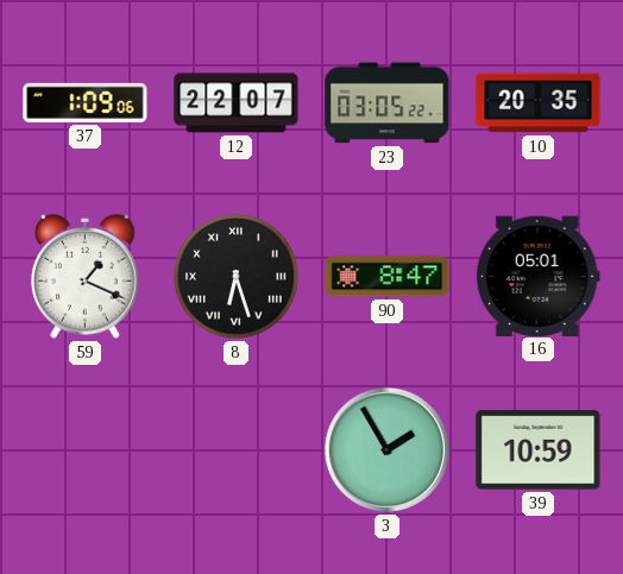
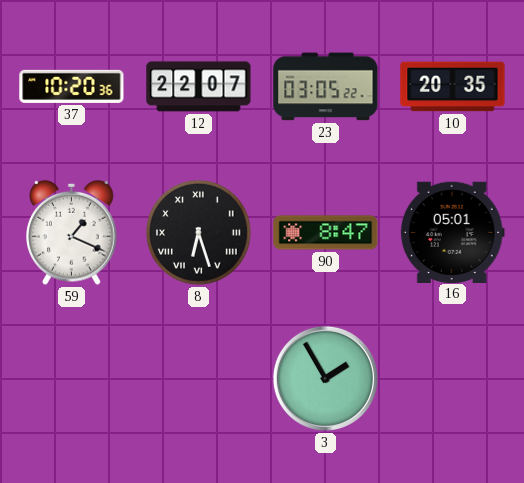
37: 1:09 -> 10:20 (72, 86)
39: 10:59 -> none (539, 450)
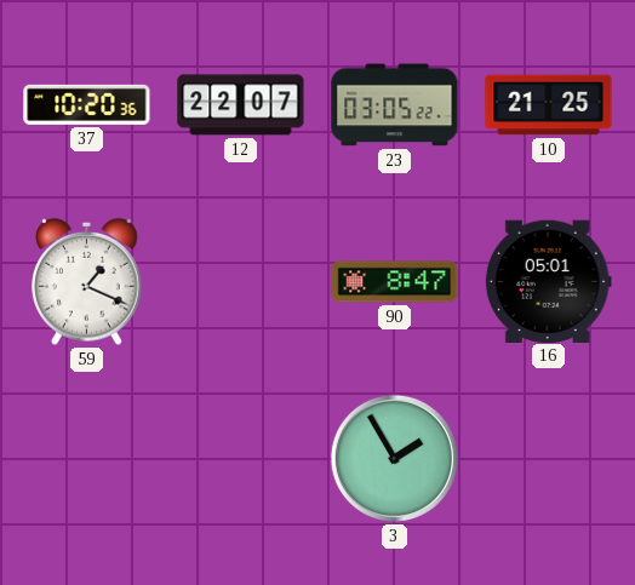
10: 20:35 -> 21:25 (549, 105)
8: 6:27 -> none (199, 233)
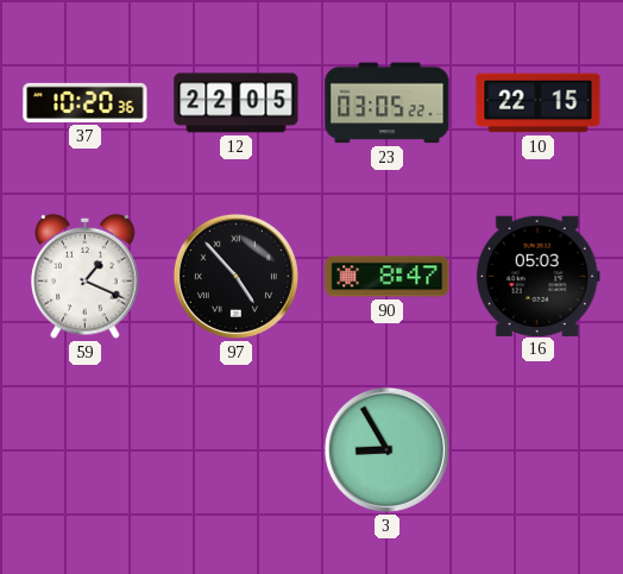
12: 22:07 -> 22:05 (237, 103)
10: 21:25 -> 22:15 (539, 103)
97: none -> 4:53 (235, 276)
16: 05:01 -> 05:03 (537, 276)
3: 1:55 -> 8:55 (386, 449)
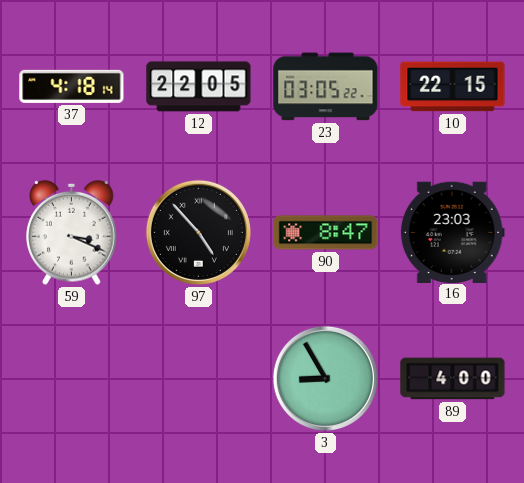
37: 10:20 -> 4:18 (72, 86)
59: 1:19 -> 3:19 (72, 232)
16: 05:03 -> 23:03 (452, 232)
89: none -> 4:00 (453, 379)
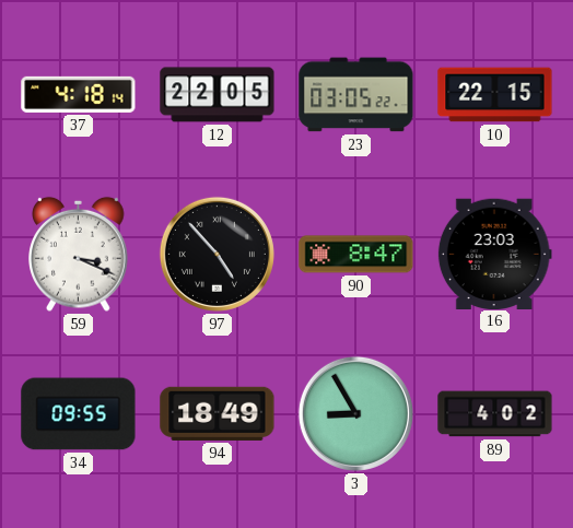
34: none -> 09:55 (79, 414)
94: none -> 18:49 (218, 413)
89: 4:00 -> 4:02 (495, 414)
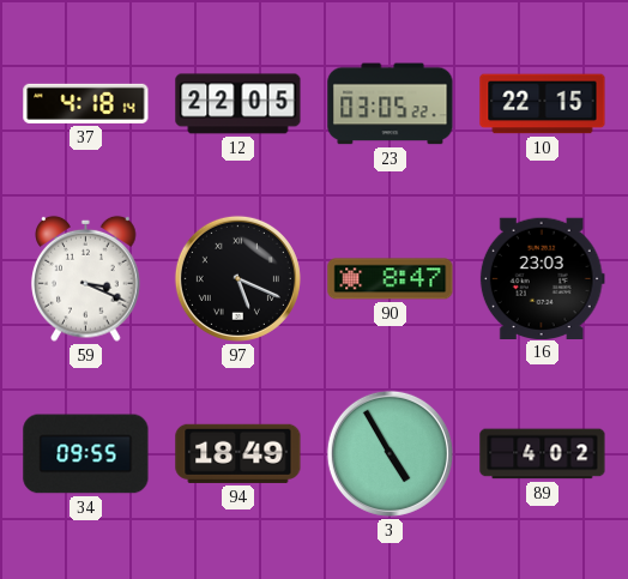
97: 4:53 -> 5:19 (237, 278)
3: 8:55 -> 4:55 (390, 453)
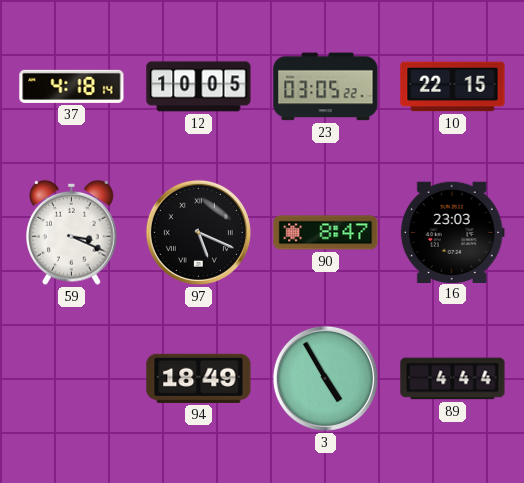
12: 22:05 -> 10:05 (199, 87)
34: 09:55 -> none (86, 454)
89: 4:02 -> 4:44 (453, 379)
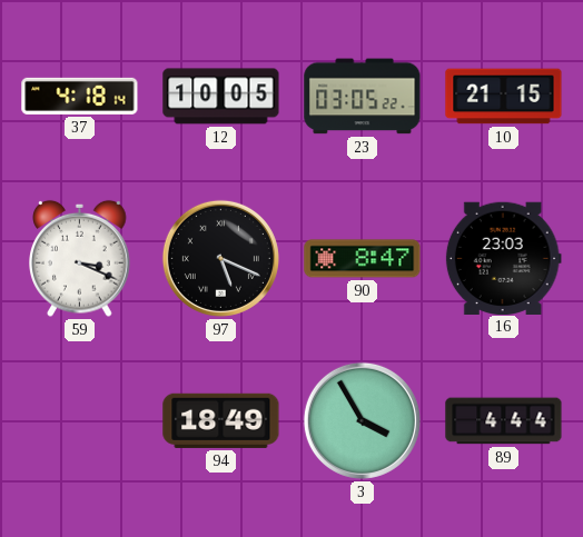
10: 22:15 -> 21:15 (504, 97)
3: 4:55 -> 3:55 (362, 420)
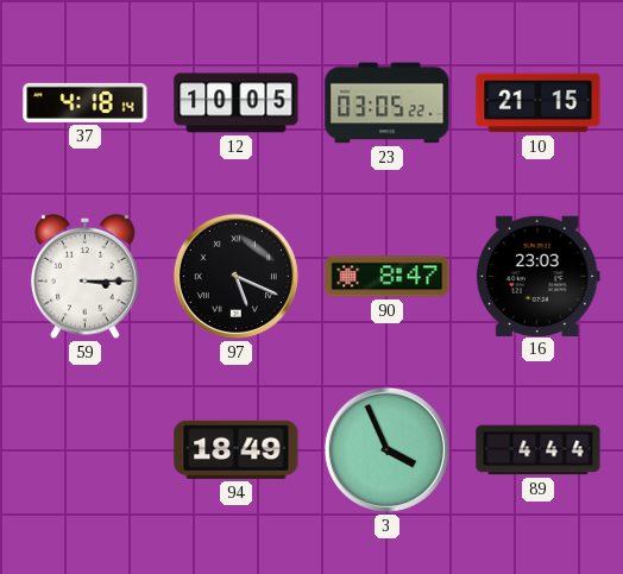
59: 3:19 -> 3:15 (86, 276)
3: 3:55 -> 3:56 (386, 449)
